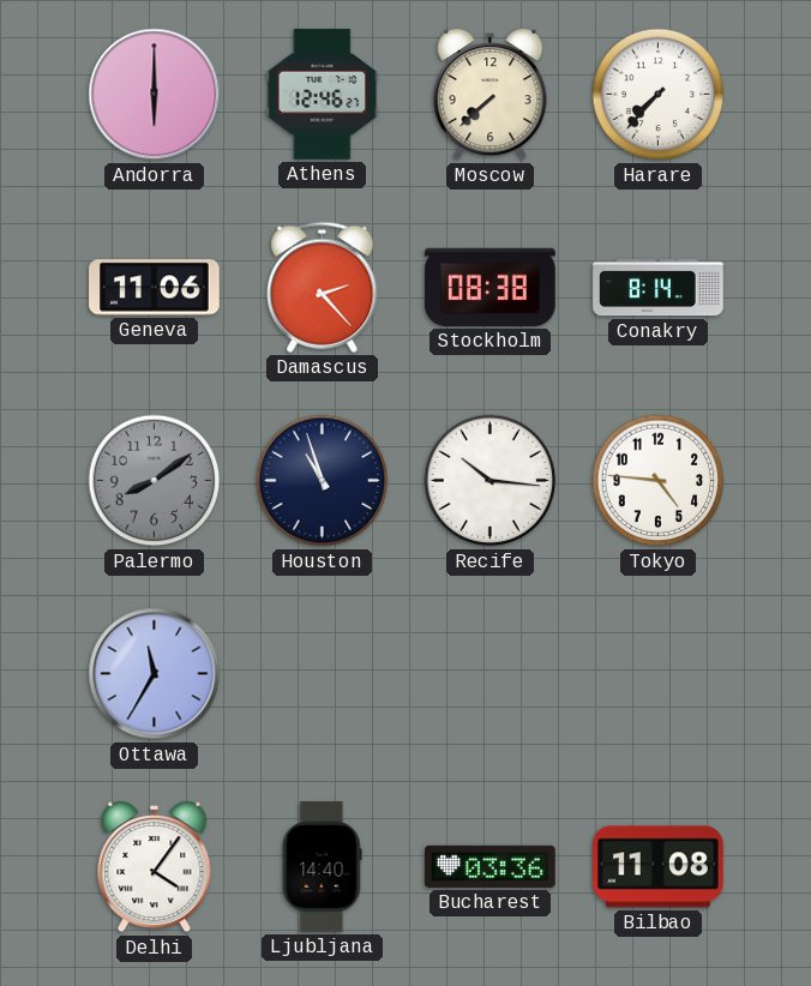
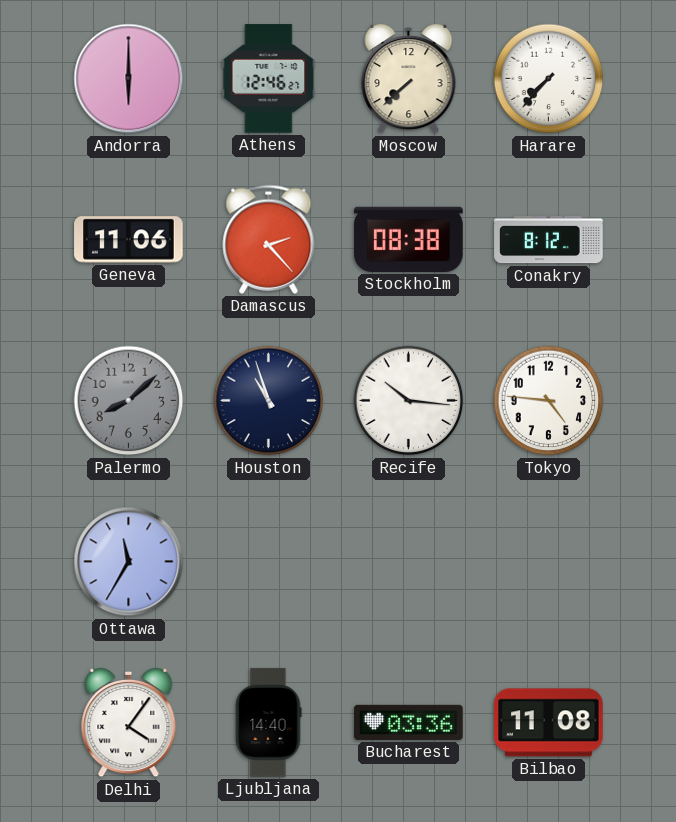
Conakry: 8:14 -> 8:12 (549, 240)
Palermo: 8:09 -> 8:08 (129, 401)
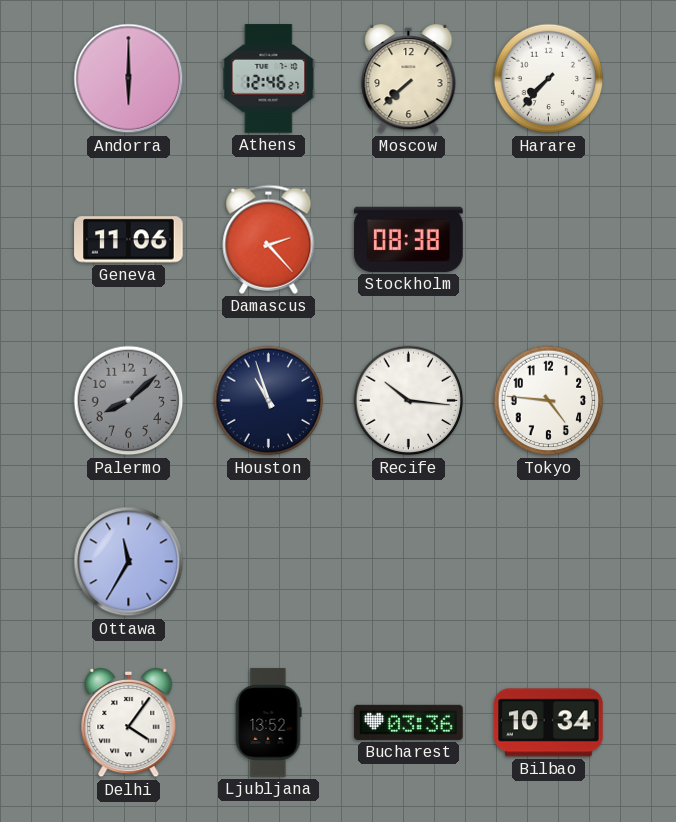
Conakry: 8:12 -> none (549, 240)
Ljubljana: 14:40 -> 13:52 (268, 723)
Bilbao: 11:08 -> 10:34 (549, 723)
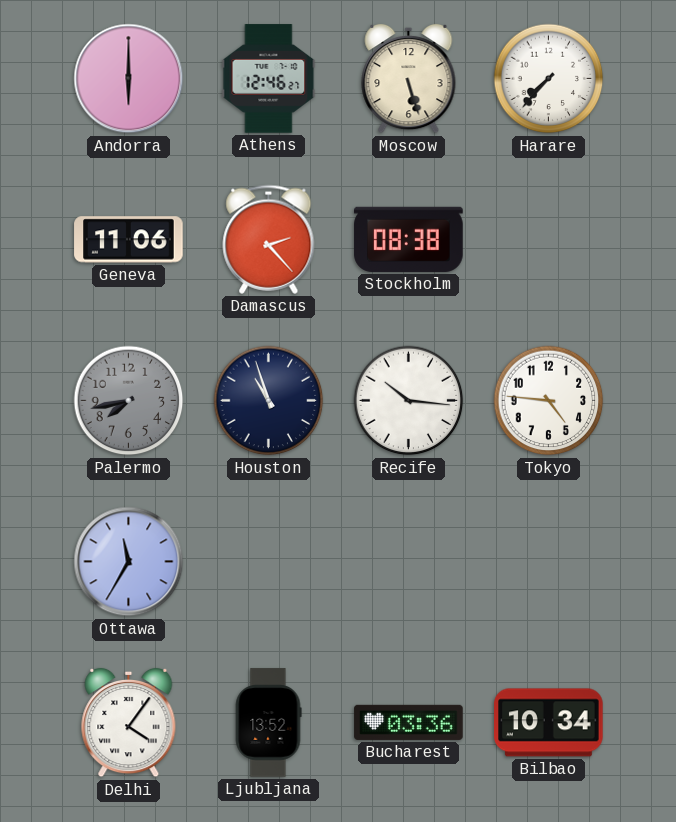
Moscow: 7:38 -> 5:27 (409, 79)
Palermo: 8:08 -> 7:43 (129, 401)
